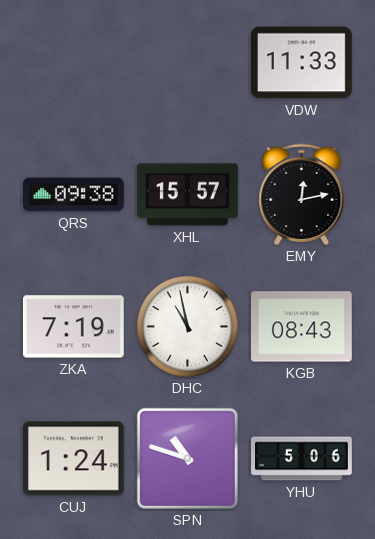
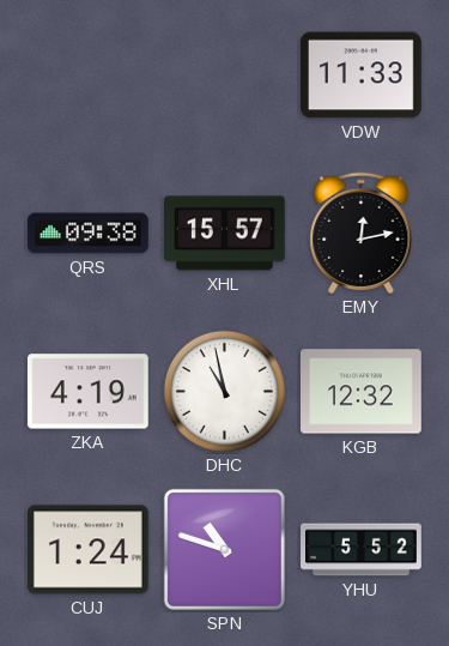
ZKA: 7:19 -> 4:19 (87, 392)
KGB: 08:43 -> 12:32 (362, 392)
YHU: 5:06 -> 5:52 (362, 550)
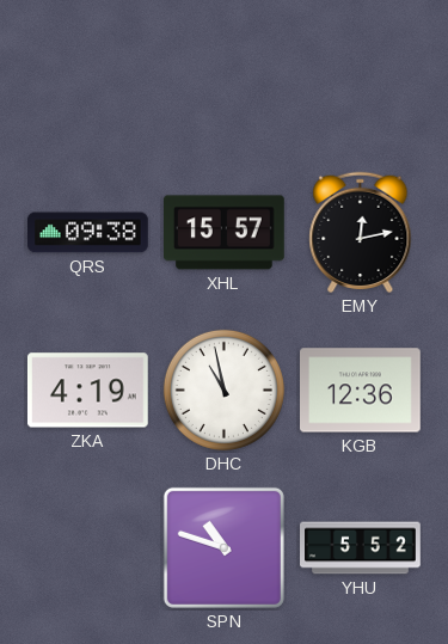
VDW: 11:33 -> none (362, 76)
KGB: 12:32 -> 12:36 (361, 391)
CUJ: 1:24 -> none (87, 550)
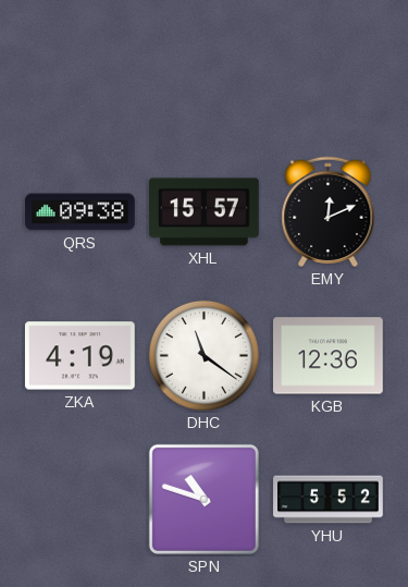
EMY: 12:13 -> 12:11 (329, 212)
DHC: 10:58 -> 11:21 (203, 355)
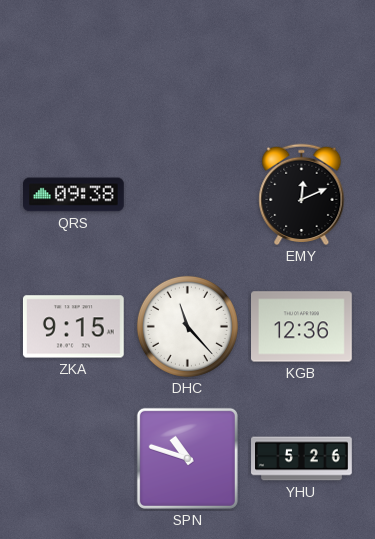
XHL: 15:57 -> none (205, 212)
ZKA: 4:19 -> 9:15 (73, 327)
DHC: 11:21 -> 11:23 (187, 326)
YHU: 5:52 -> 5:26 (302, 459)
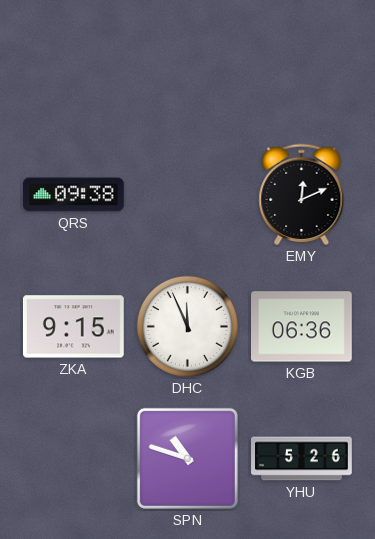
DHC: 11:23 -> 11:56 (187, 326)
KGB: 12:36 -> 06:36 (302, 327)
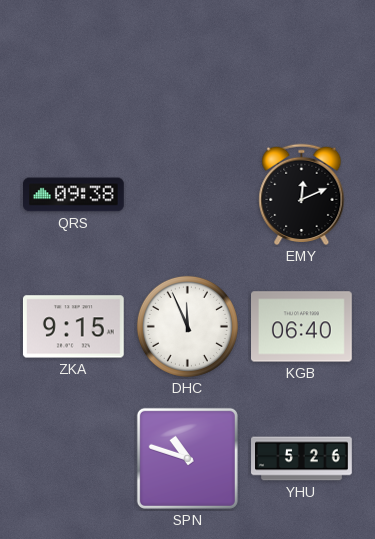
KGB: 06:36 -> 06:40 (302, 327)
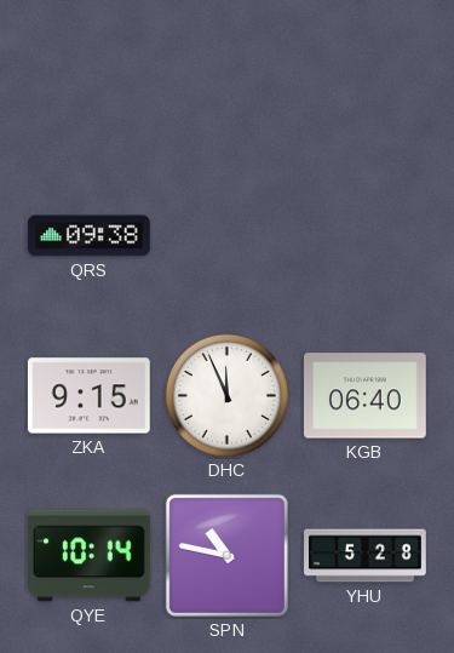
EMY: 12:11 -> none (302, 195)
QYE: none -> 10:14 (88, 556)
SPN: 10:48 -> 10:47 (226, 555)
YHU: 5:26 -> 5:28 (366, 556)
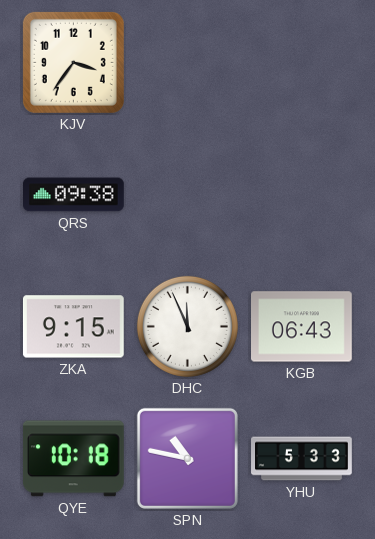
KJV: none -> 3:36 (73, 62)
KGB: 06:40 -> 06:43 (302, 327)
QYE: 10:14 -> 10:18 (73, 459)
YHU: 5:28 -> 5:33 (302, 459)
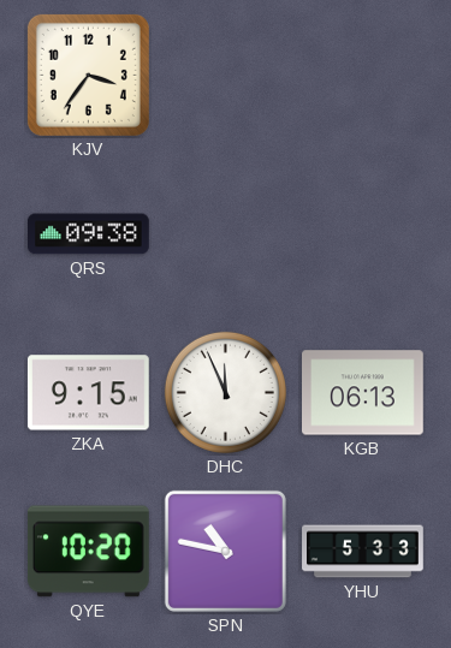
KGB: 06:43 -> 06:13 (363, 393)
QYE: 10:18 -> 10:20 (88, 552)
